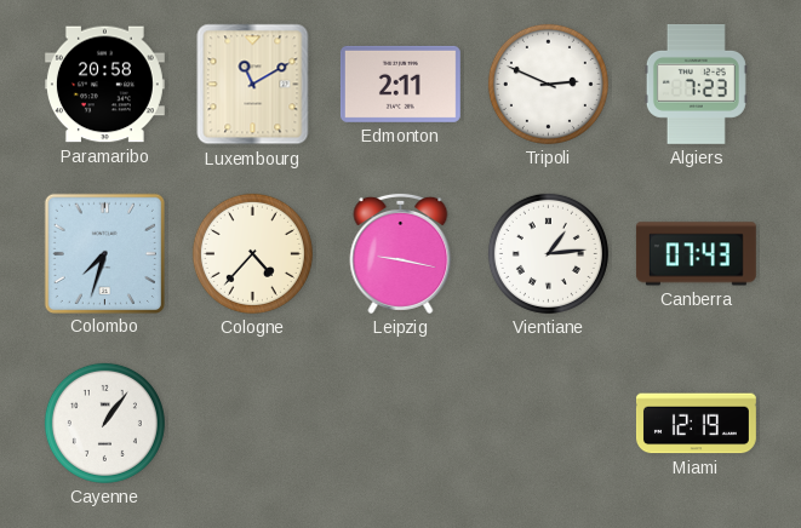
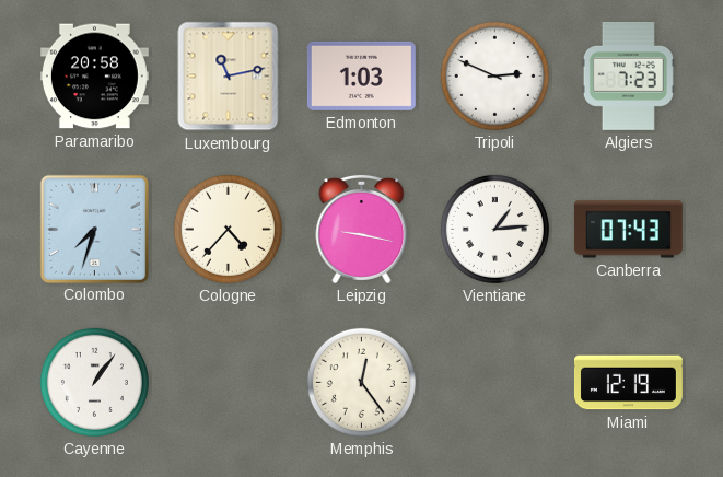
Luxembourg: 11:10 -> 11:13 (229, 77)
Edmonton: 2:11 -> 1:03 (361, 75)
Memphis: none -> 12:24 (361, 382)
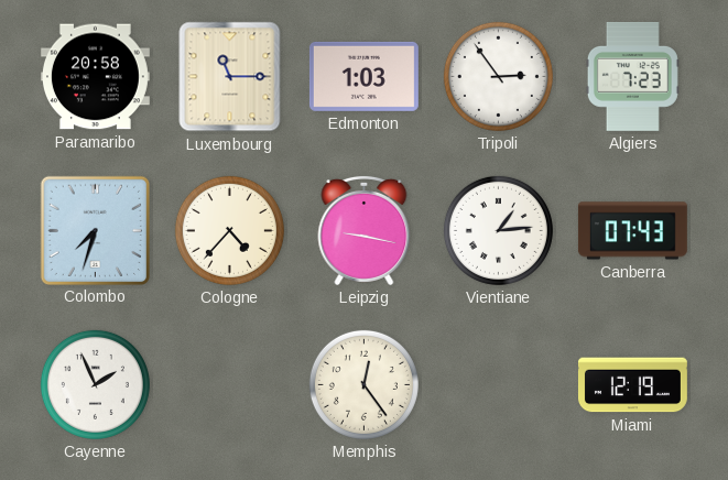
Luxembourg: 11:13 -> 11:15 (230, 77)
Tripoli: 2:49 -> 2:54 (498, 76)
Cayenne: 1:06 -> 1:56 (95, 384)
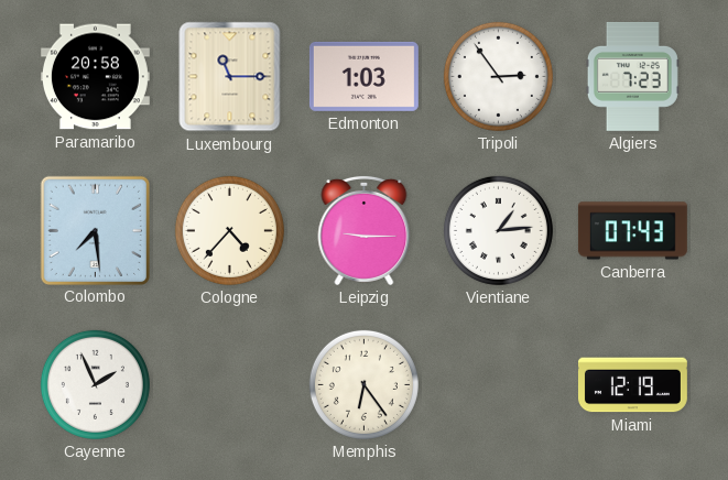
Colombo: 7:33 -> 7:29 (95, 230)
Leipzig: 9:17 -> 9:15 (365, 230)
Memphis: 12:24 -> 6:24 (363, 384)
